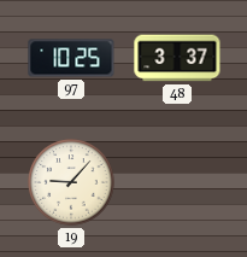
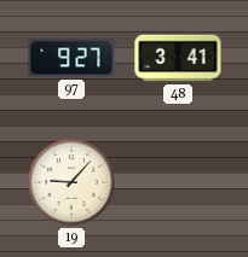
97: 10:25 -> 9:27 (71, 58)
48: 3:37 -> 3:41 (178, 58)
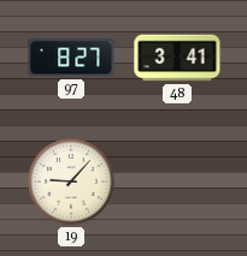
97: 9:27 -> 8:27 (71, 58)
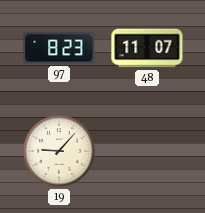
97: 8:27 -> 8:23 (59, 48)
48: 3:41 -> 11:07 (147, 48)
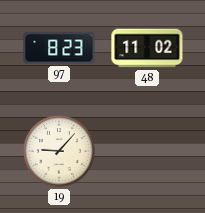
48: 11:07 -> 11:02 (147, 48)
